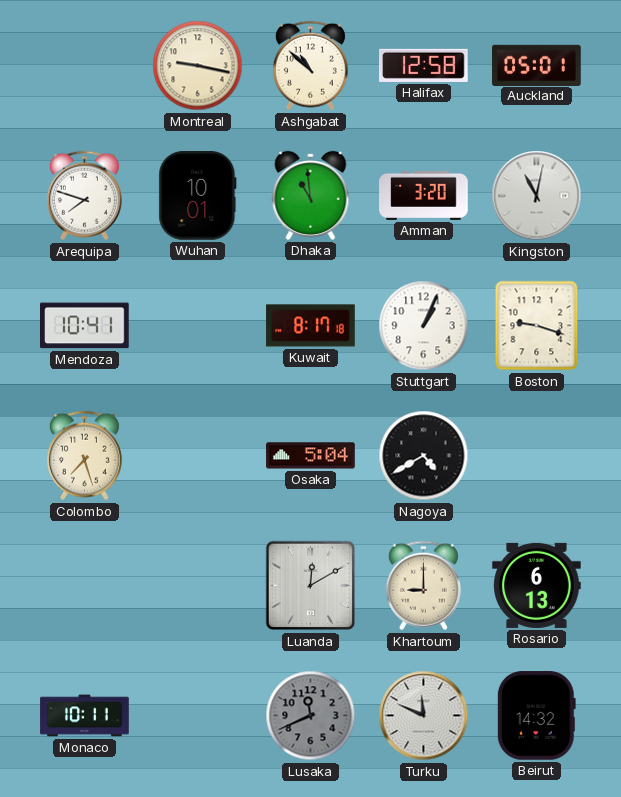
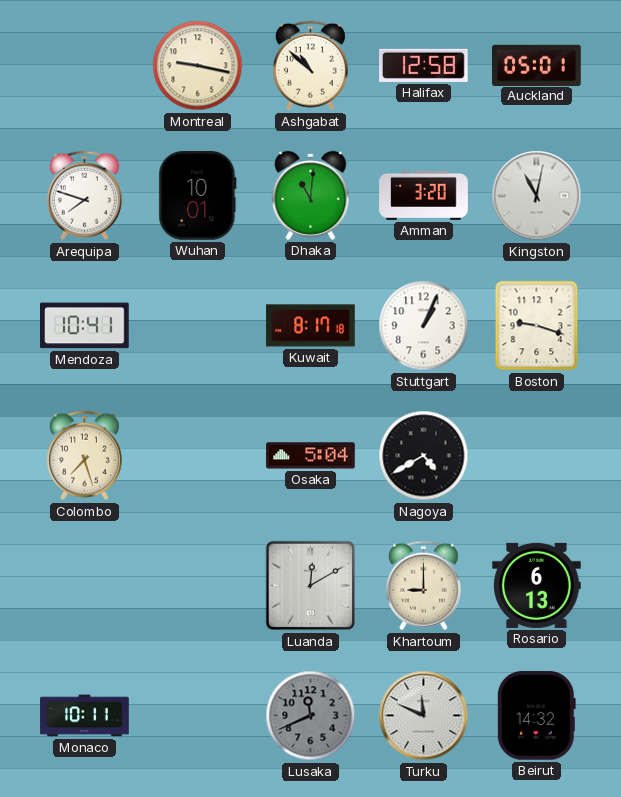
Dhaka: 10:59 -> 11:01 (311, 195)
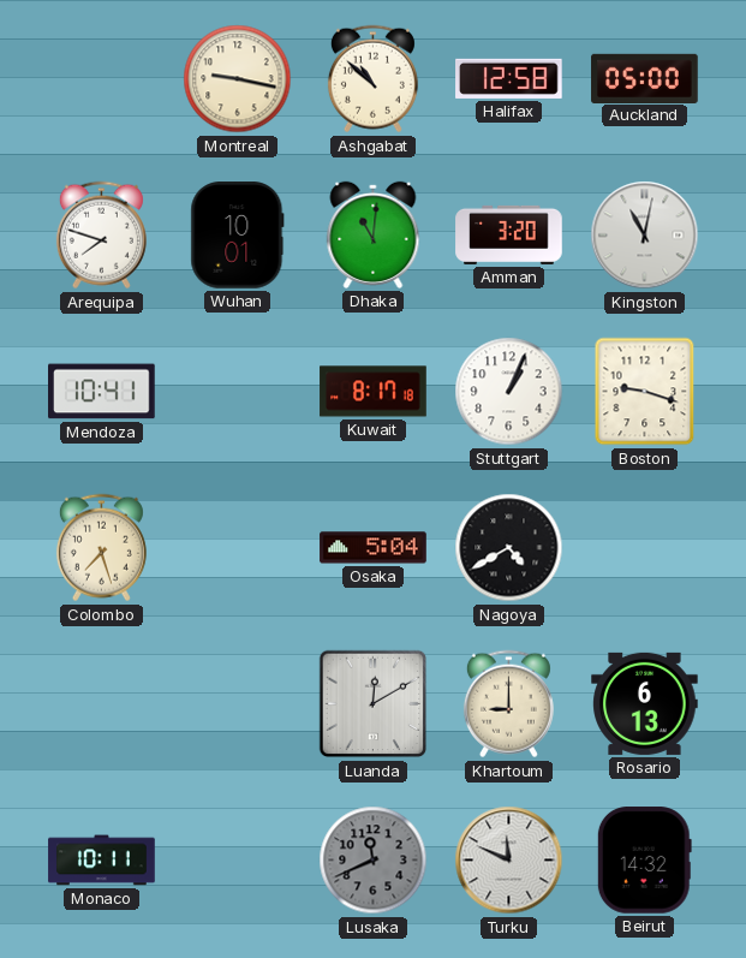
Auckland: 05:01 -> 05:00 (645, 78)
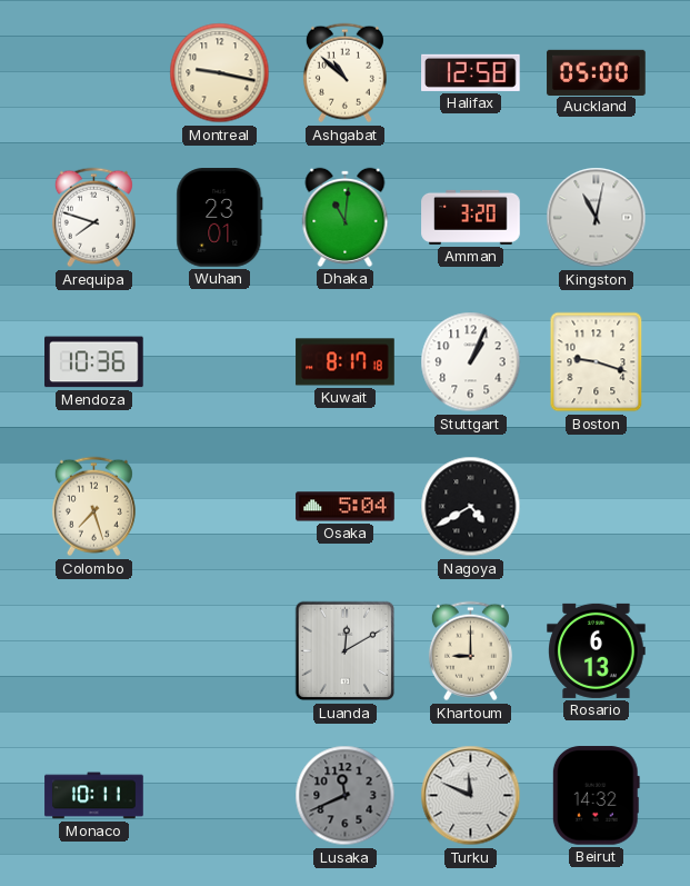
Wuhan: 10:01 -> 23:01 (220, 218)
Mendoza: 10:41 -> 10:36 (94, 362)
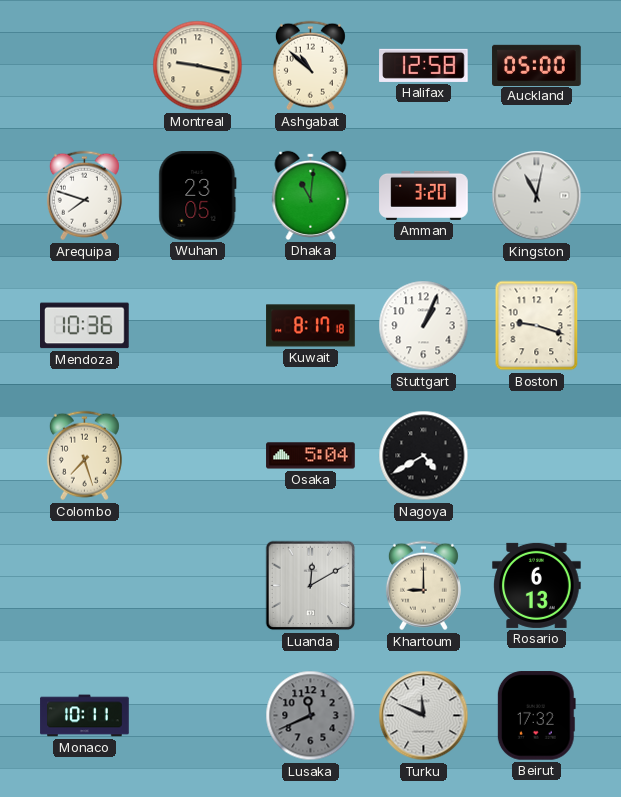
Wuhan: 23:01 -> 23:05 (198, 196)
Beirut: 14:32 -> 17:32 (536, 716)
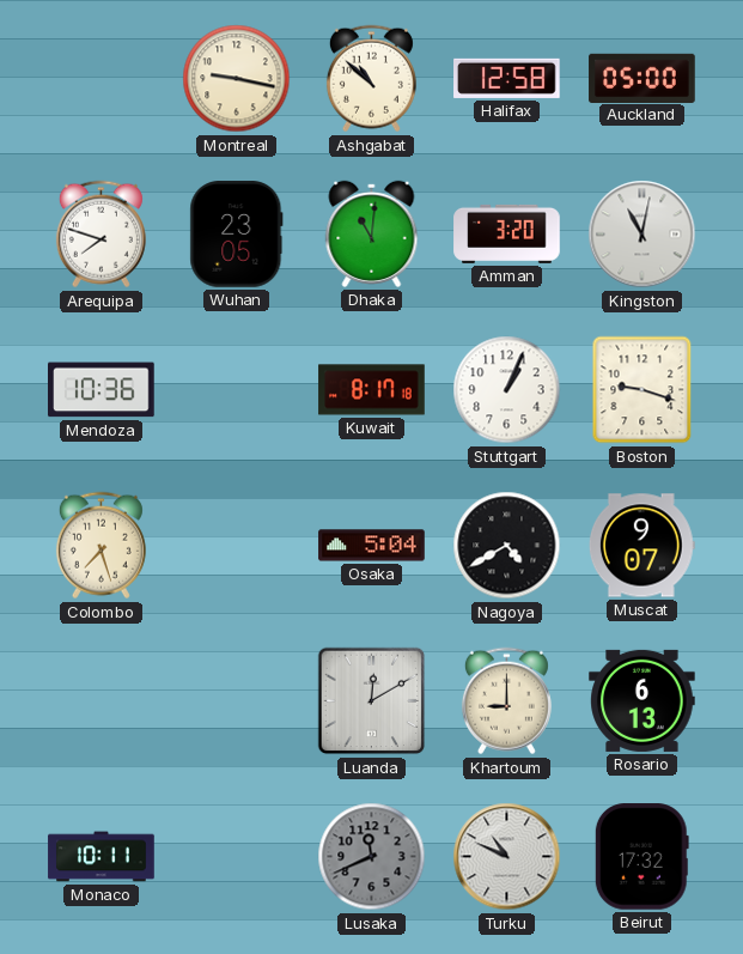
Muscat: none -> 9:07 (641, 546)
Turku: 11:49 -> 10:49 (507, 857)
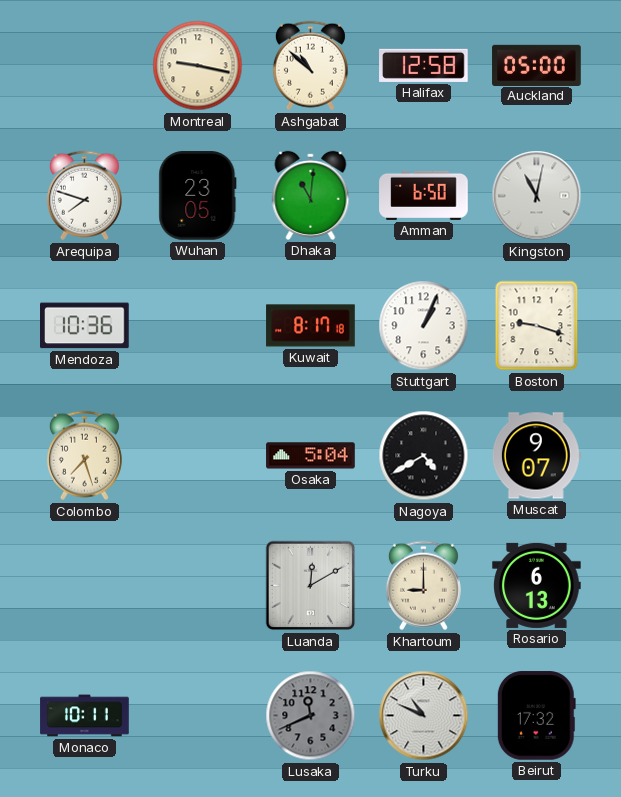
Amman: 3:20 -> 6:50 (424, 195)
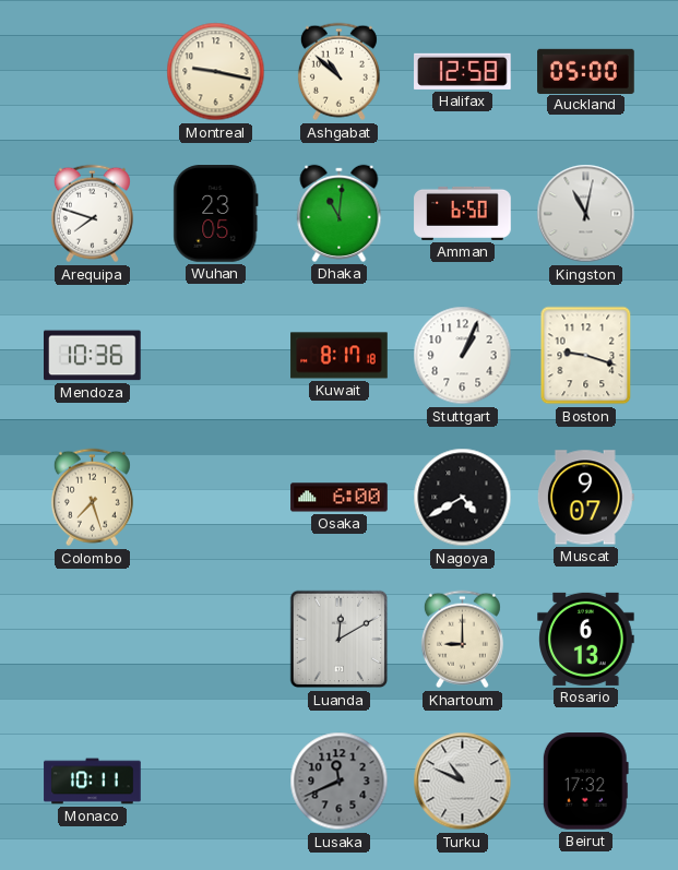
Osaka: 5:04 -> 6:00 (340, 498)
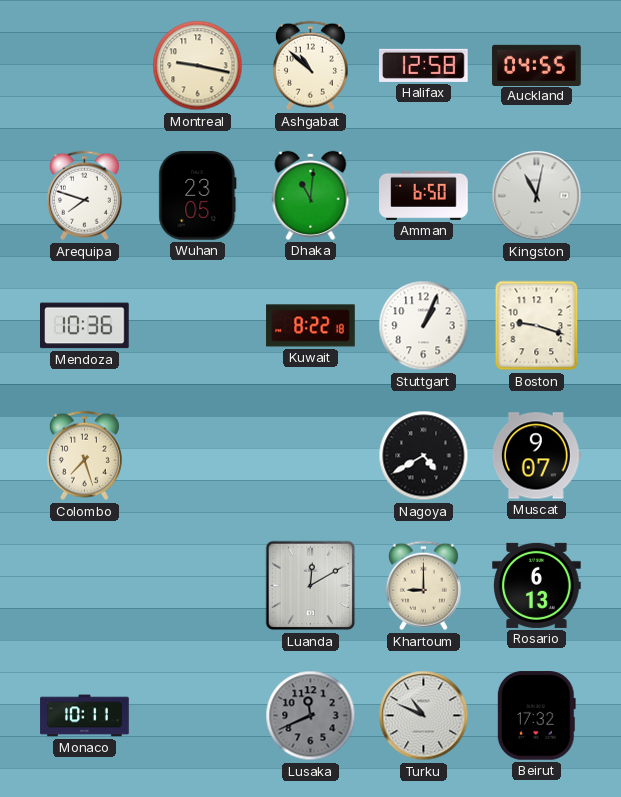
Auckland: 05:00 -> 04:55 (537, 65)
Kuwait: 8:17 -> 8:22 (311, 326)
Osaka: 6:00 -> none (340, 498)
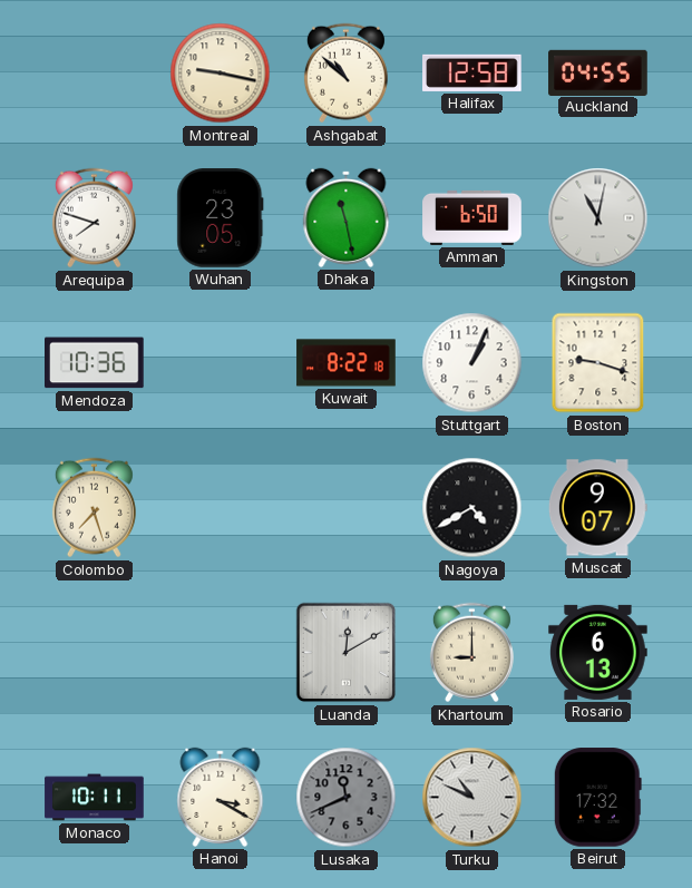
Dhaka: 11:01 -> 11:28 (347, 217)
Hanoi: none -> 3:20 (221, 797)
